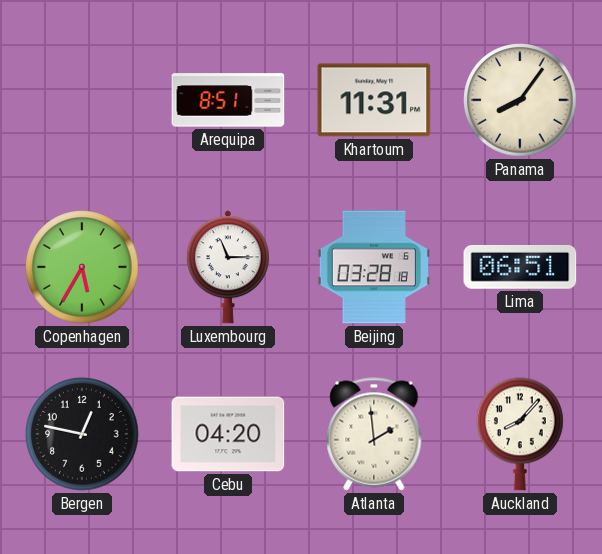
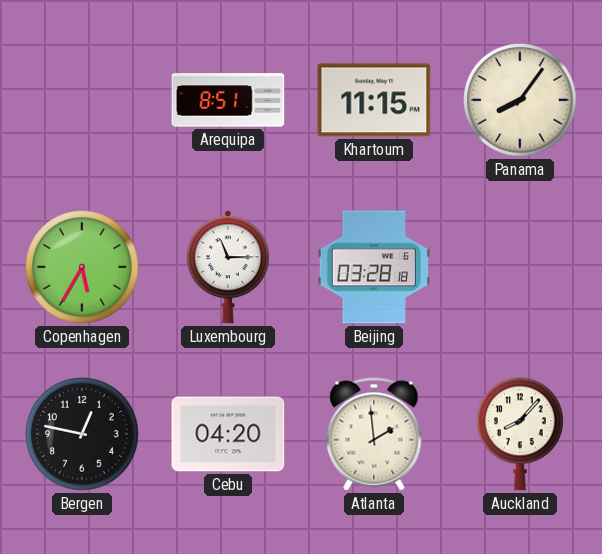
Khartoum: 11:31 -> 11:15 (374, 100)
Lima: 06:51 -> none (520, 268)
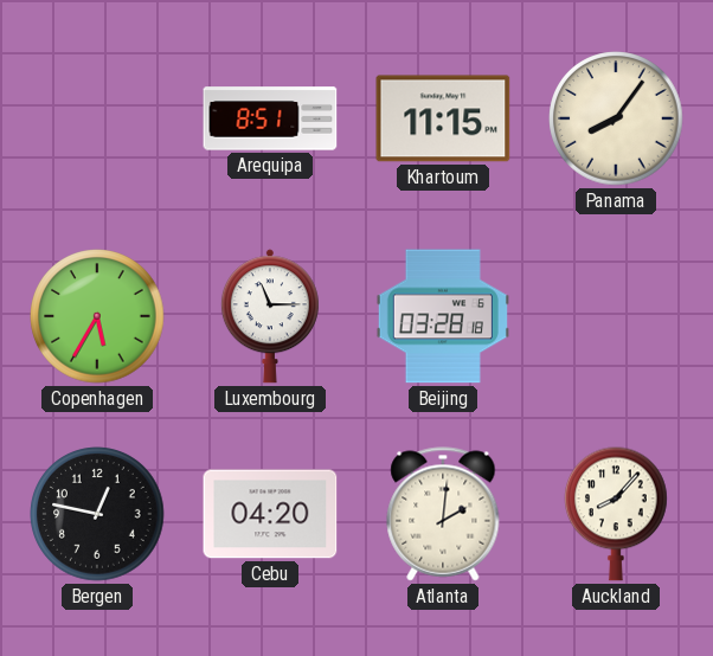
Atlanta: 1:59 -> 2:01 (443, 514)
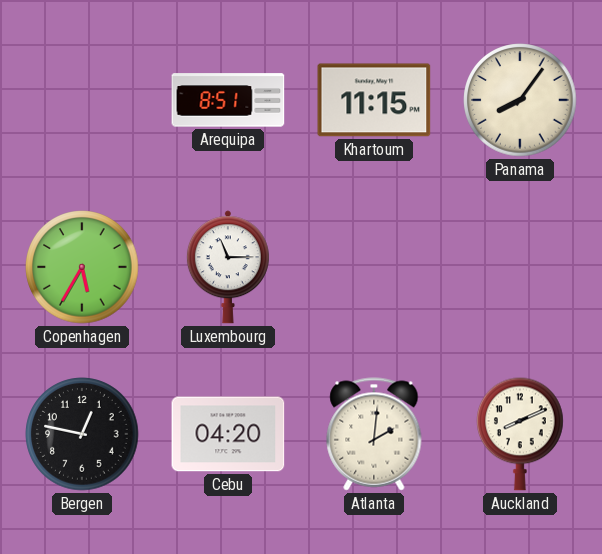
Beijing: 03:28 -> none (443, 316)
Auckland: 8:07 -> 8:11 (521, 434)
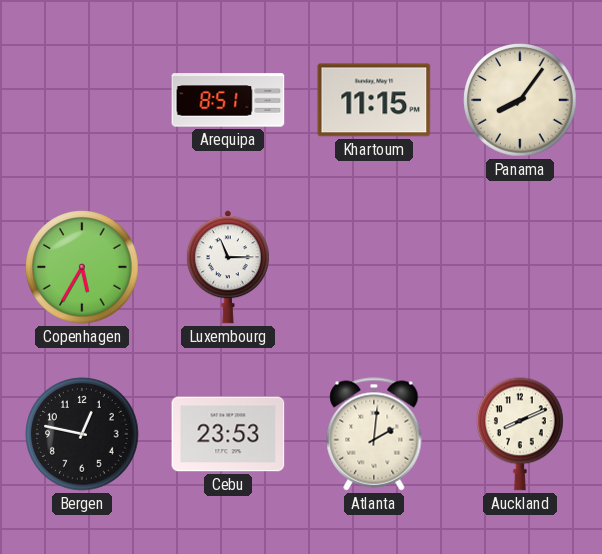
Cebu: 04:20 -> 23:53 (228, 434)
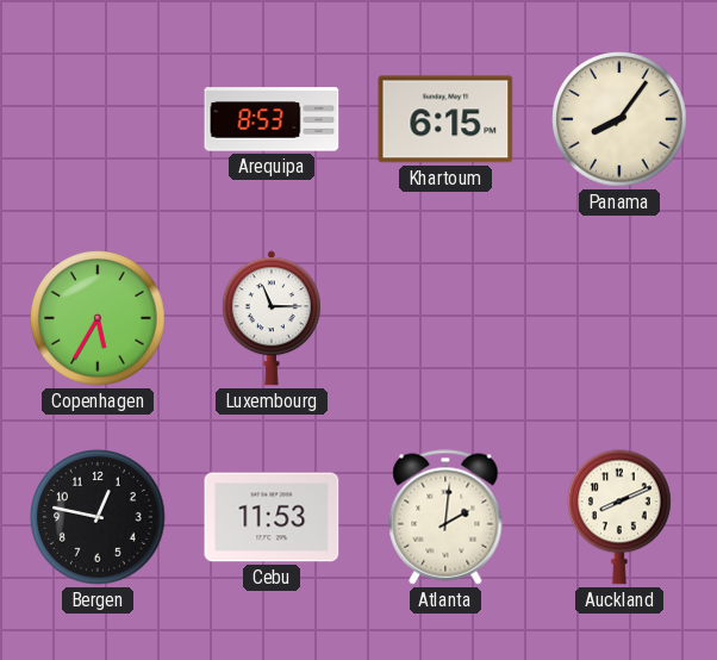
Arequipa: 8:51 -> 8:53 (272, 119)
Khartoum: 11:15 -> 6:15 (445, 119)
Cebu: 23:53 -> 11:53 (272, 517)
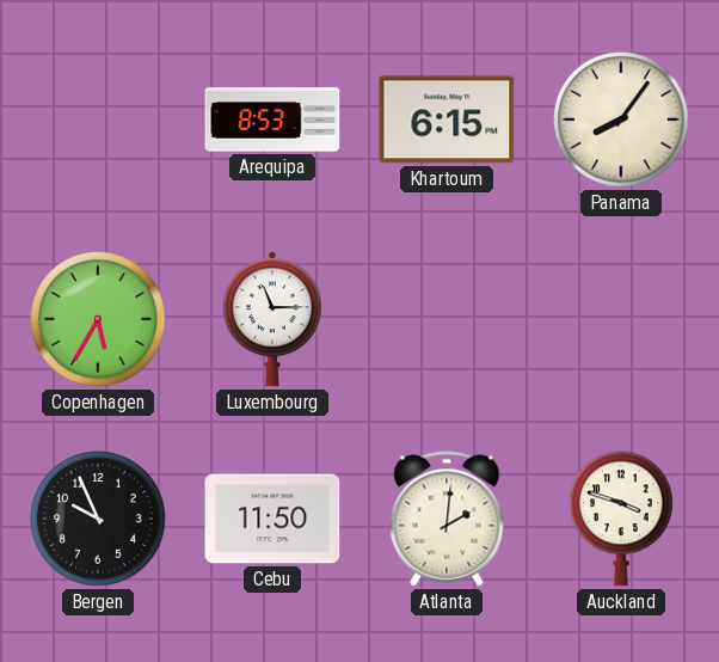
Bergen: 12:47 -> 9:56 (98, 519)
Cebu: 11:53 -> 11:50 (272, 519)
Auckland: 8:11 -> 3:48 (622, 519)
